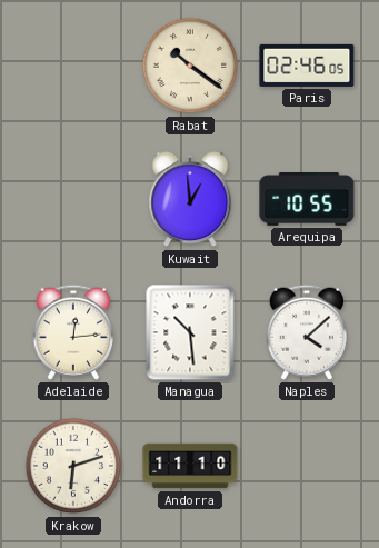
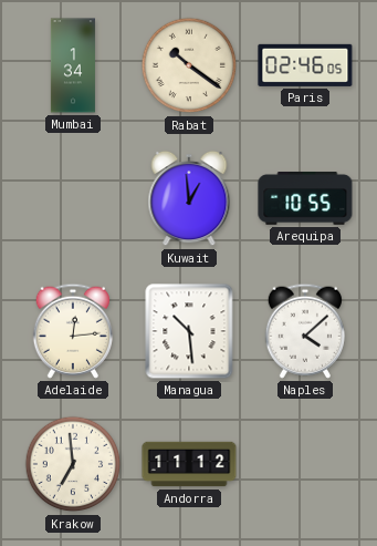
Mumbai: none -> 1:34 (73, 65)
Krakow: 6:12 -> 6:59 (73, 464)
Andorra: 11:10 -> 11:12 (189, 464)
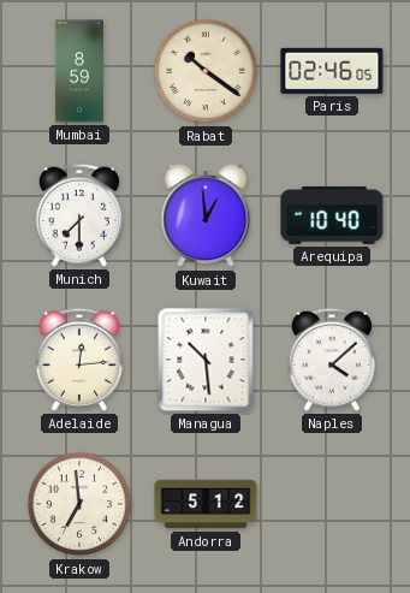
Mumbai: 1:34 -> 8:59 (79, 71)
Munich: none -> 7:30 (79, 215)
Arequipa: 10:55 -> 10:40 (332, 217)
Andorra: 11:12 -> 5:12 (206, 504)
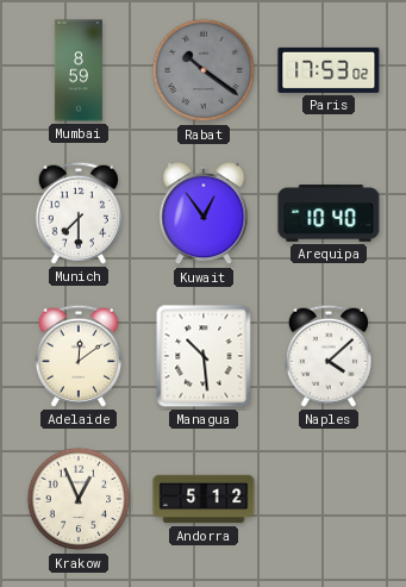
Rabat dial: cream -> grey (204, 70)
Paris: 02:46 -> 17:53 (329, 70)
Kuwait: 12:59 -> 12:54 (204, 213)
Adelaide: 12:14 -> 12:09 (79, 356)
Krakow: 6:59 -> 12:56 (79, 499)
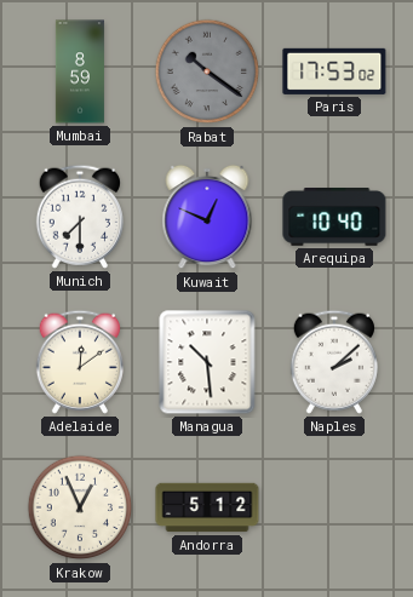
Kuwait: 12:54 -> 12:49 (207, 217)
Naples: 4:08 -> 2:08 (334, 362)
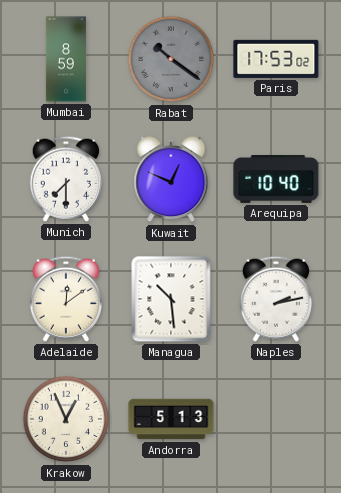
Naples: 2:08 -> 2:13 (276, 299)
Andorra: 5:12 -> 5:13 (171, 419)
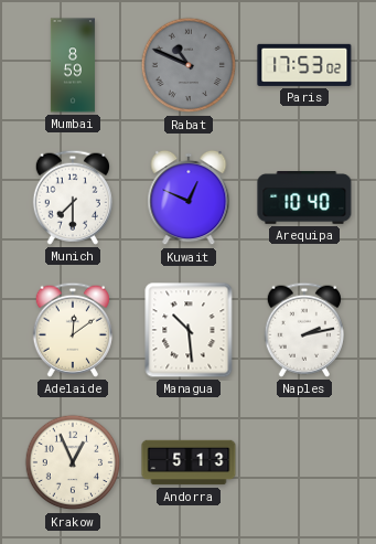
Rabat: 10:21 -> 10:49 (189, 65)
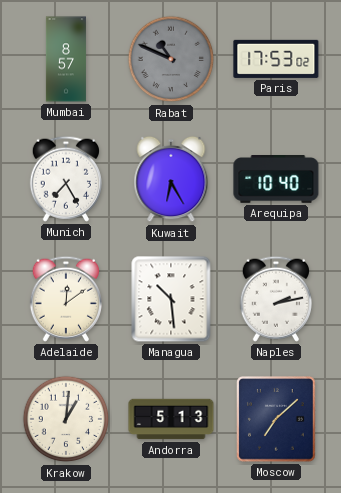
Mumbai: 8:59 -> 8:57 (66, 59)
Munich: 7:30 -> 7:25 (66, 179)
Kuwait: 12:49 -> 6:25 (171, 179)
Krakow: 12:56 -> 1:01 (66, 419)
Moscow: none -> 7:08 (277, 420)
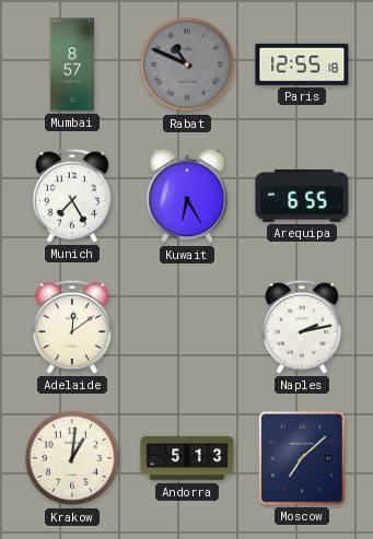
Paris: 17:53 -> 12:55 (302, 65)
Arequipa: 10:40 -> 6:55 (302, 197)
Managua: 10:29 -> none (171, 299)
